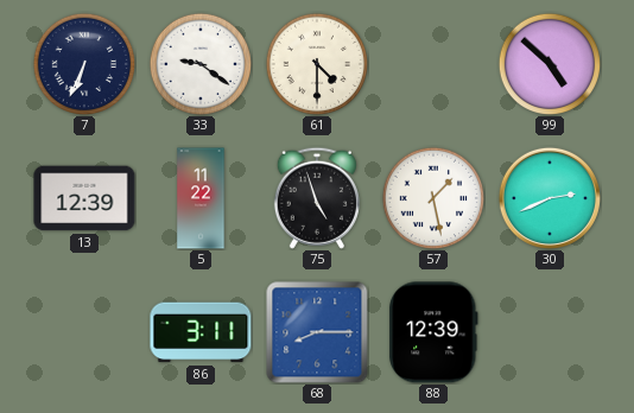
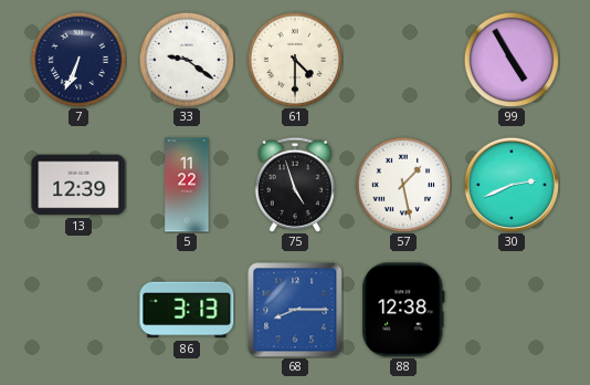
99: 4:52 -> 4:55 (512, 60)
86: 3:11 -> 3:13 (187, 310)
88: 12:39 -> 12:38 (403, 310)
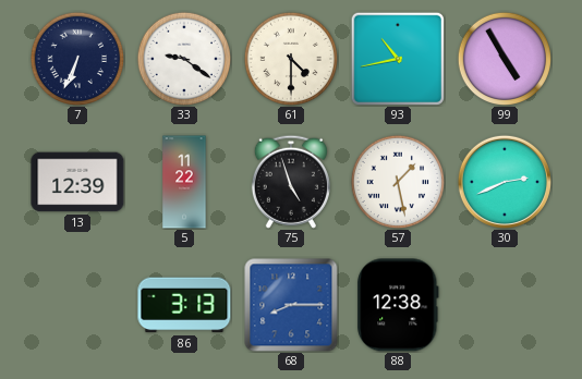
93: none -> 10:43 (397, 58)
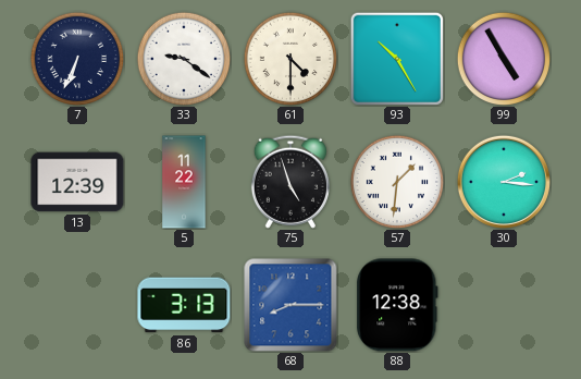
93: 10:43 -> 10:25 (396, 58)
57: 1:28 -> 1:31 (397, 182)
30: 2:41 -> 2:16 (504, 182)
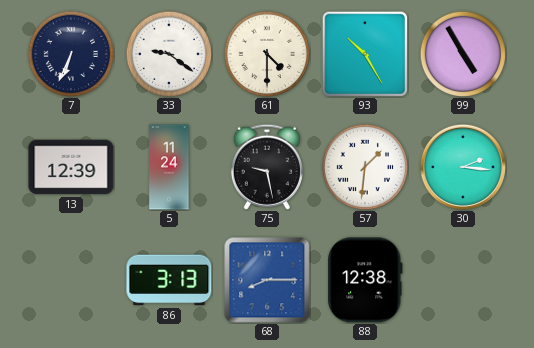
5: 11:22 -> 11:24 (169, 167)
75: 4:57 -> 9:28 (267, 167)
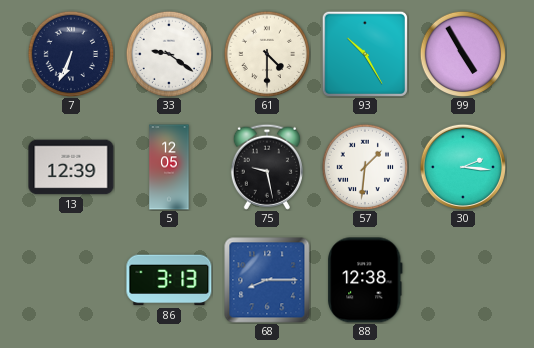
5: 11:24 -> 12:05 (169, 167)
